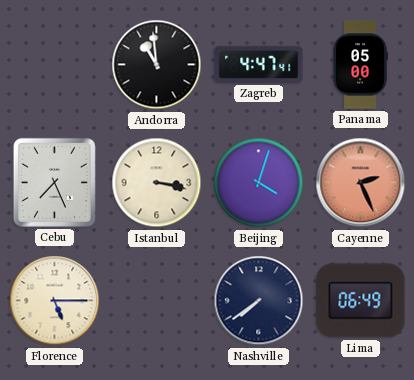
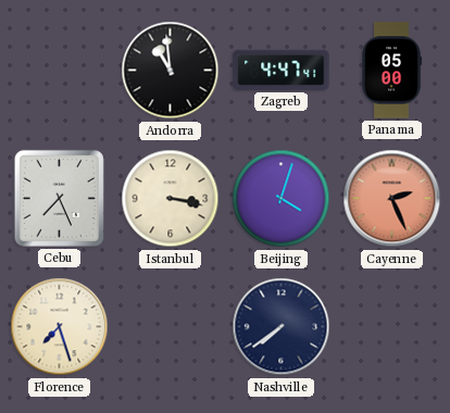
Florence: 5:15 -> 7:27 (60, 327)
Lima: 06:49 -> none (361, 301)
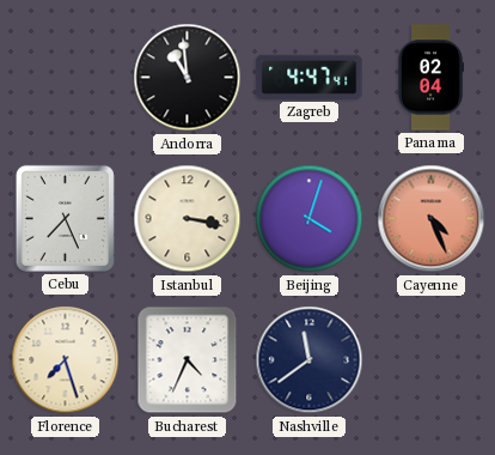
Panama: 05:00 -> 02:04 (430, 78)
Cayenne: 2:26 -> 4:26 (432, 219)
Bucharest: none -> 4:34 (188, 360)
Nashville: 7:39 -> 11:39 (310, 360)
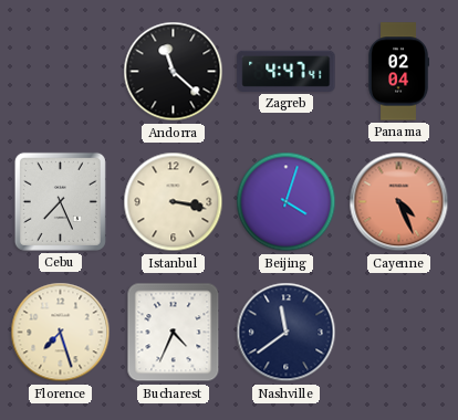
Andorra: 10:59 -> 11:22 (174, 72)
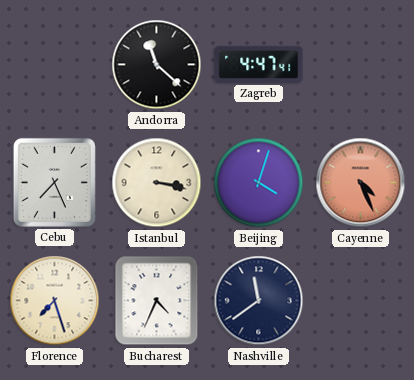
Panama: 02:04 -> none (398, 72)
